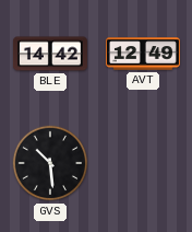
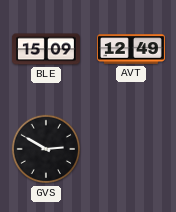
BLE: 14:42 -> 15:09 (46, 49)
GVS: 10:29 -> 2:50 (46, 149)
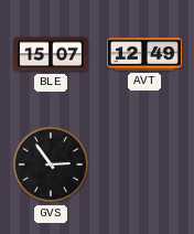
BLE: 15:09 -> 15:07 (51, 54)
GVS: 2:50 -> 2:54 (51, 164)
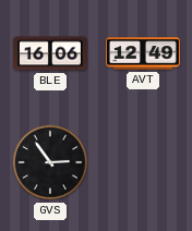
BLE: 15:07 -> 16:06 (50, 53)
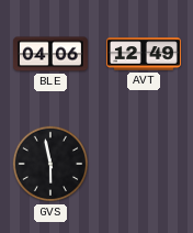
BLE: 16:06 -> 04:06 (50, 54)
GVS: 2:54 -> 5:58 (50, 164)
